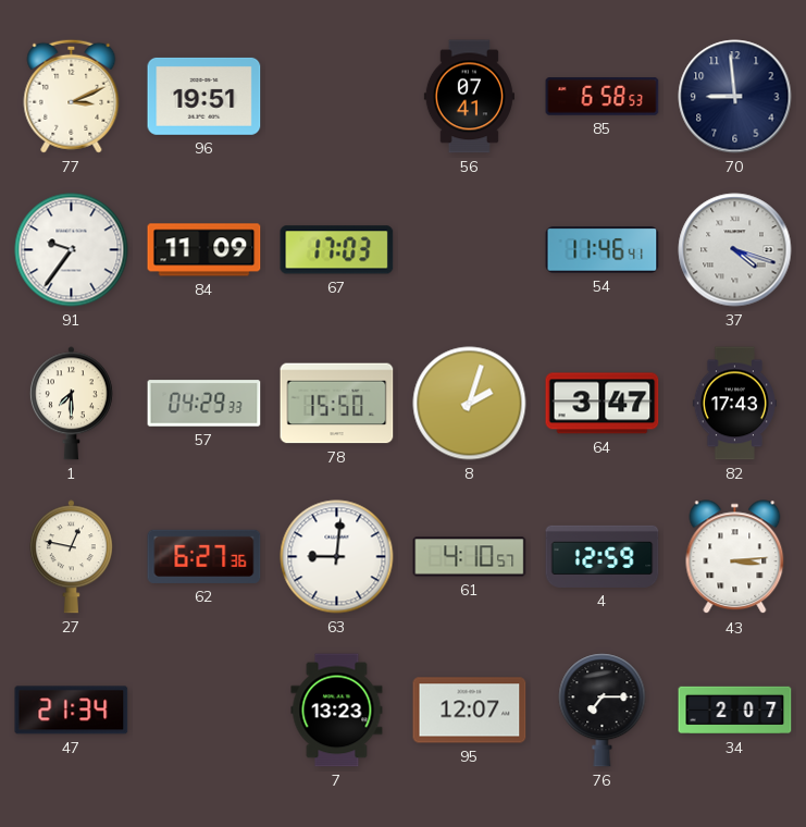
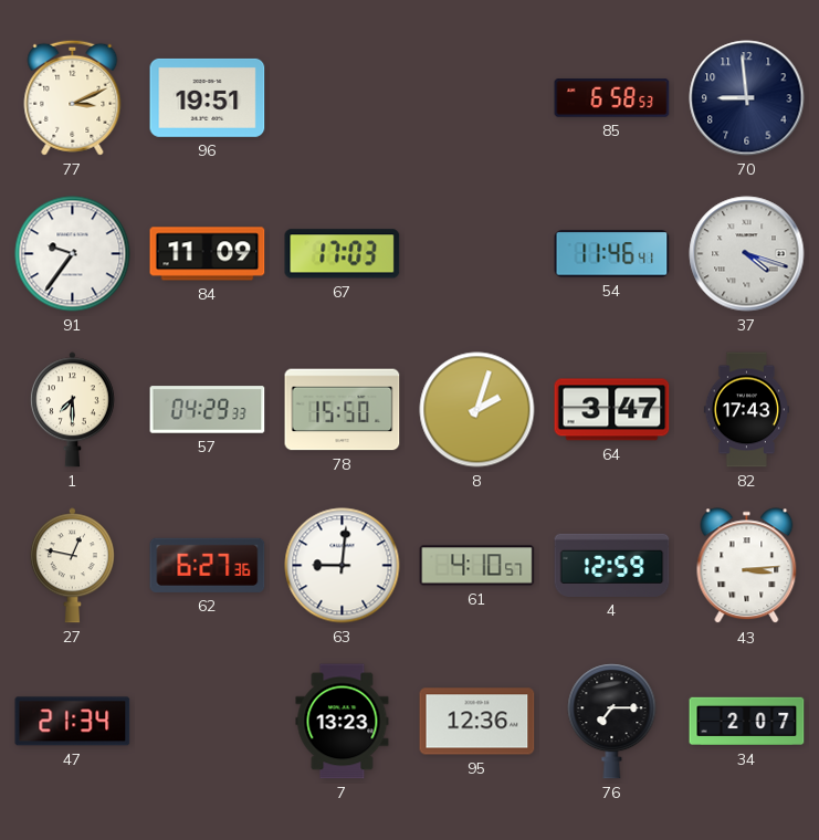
56: 07:41 -> none (469, 97)
95: 12:07 -> 12:36 (477, 722)
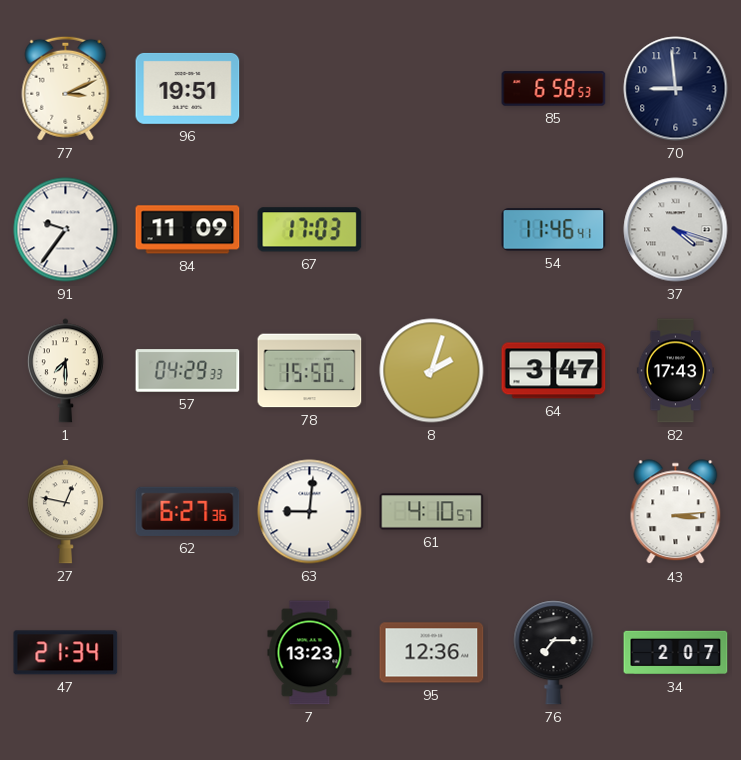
4: 12:59 -> none (612, 565)
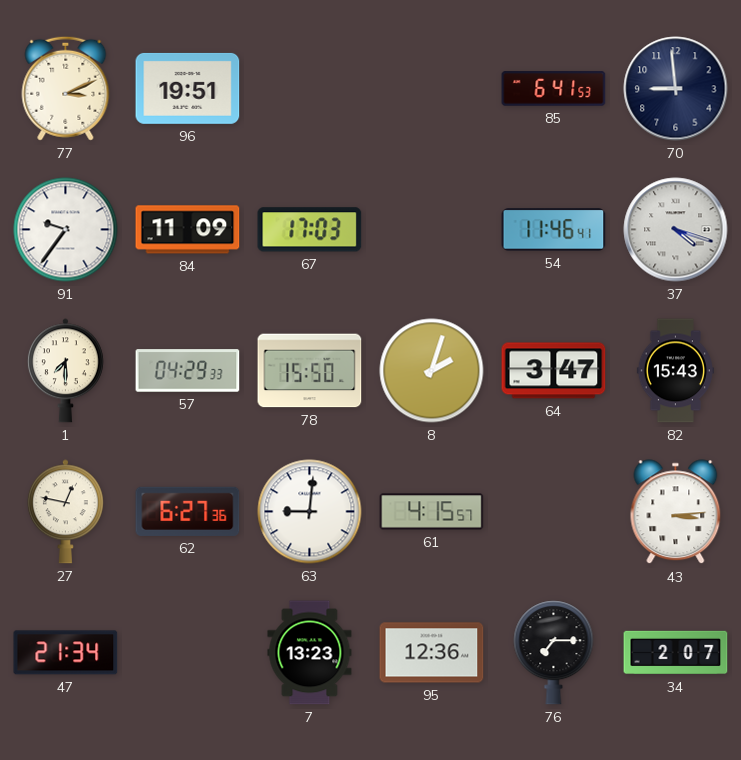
85: 6:58 -> 6:41 (554, 89)
82: 17:43 -> 15:43 (675, 371)
61: 4:10 -> 4:15 (432, 512)
